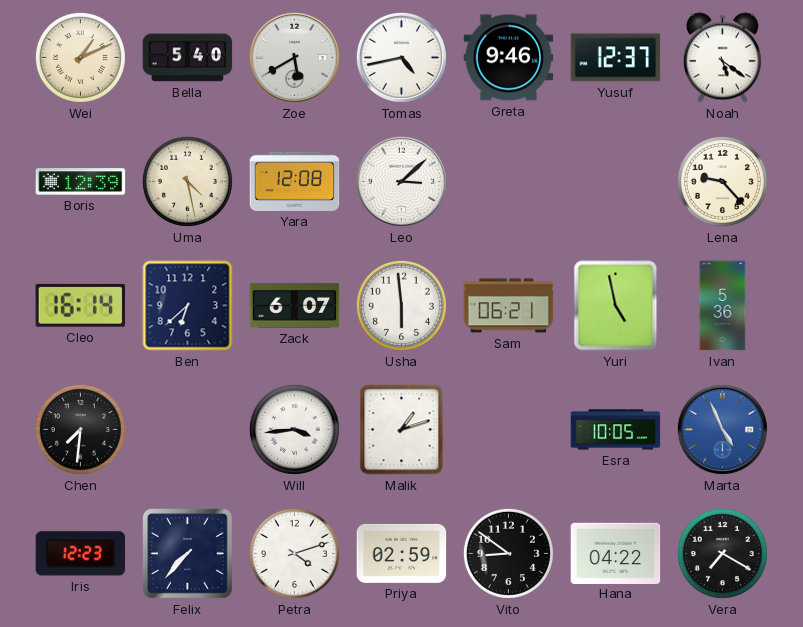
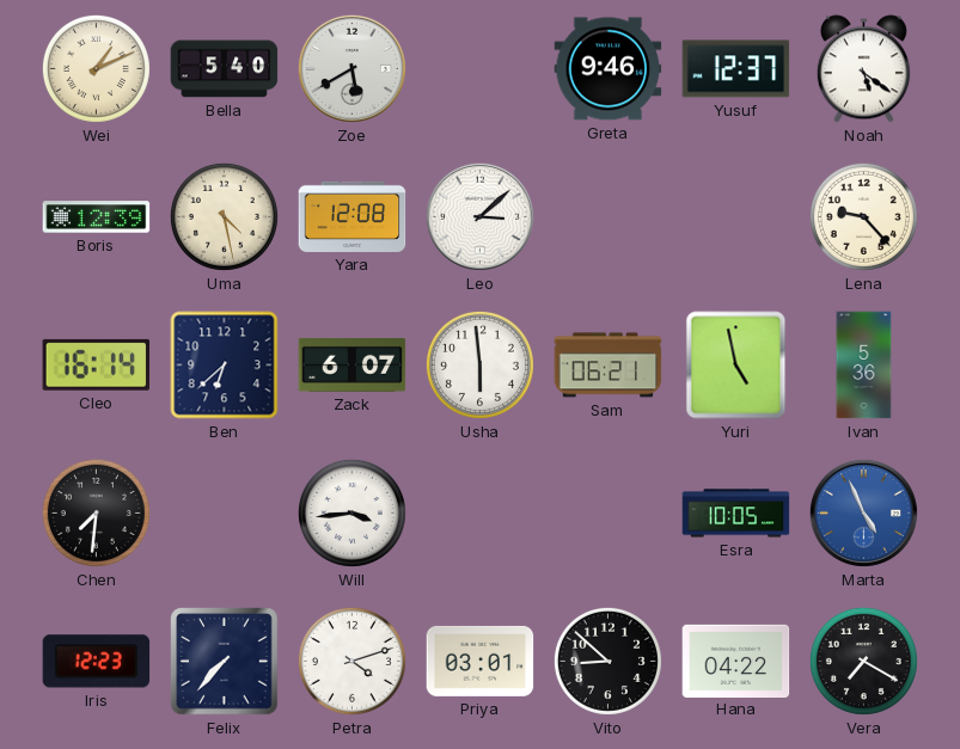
Tomas: 4:43 -> none (401, 57)
Malik: 1:12 -> none (402, 430)
Priya: 02:59 -> 03:01 (481, 661)
Vito: 8:51 -> 8:52 (607, 661)
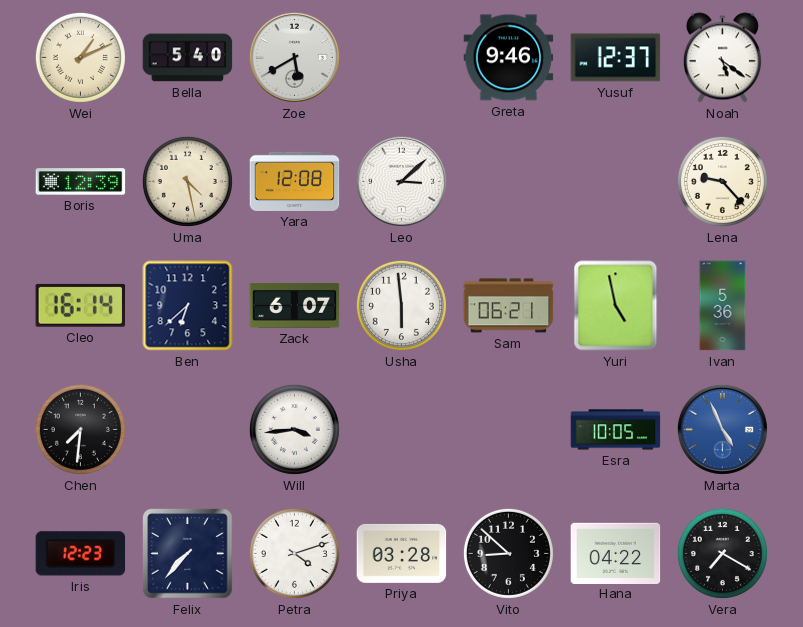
Priya: 03:01 -> 03:28 (402, 553)
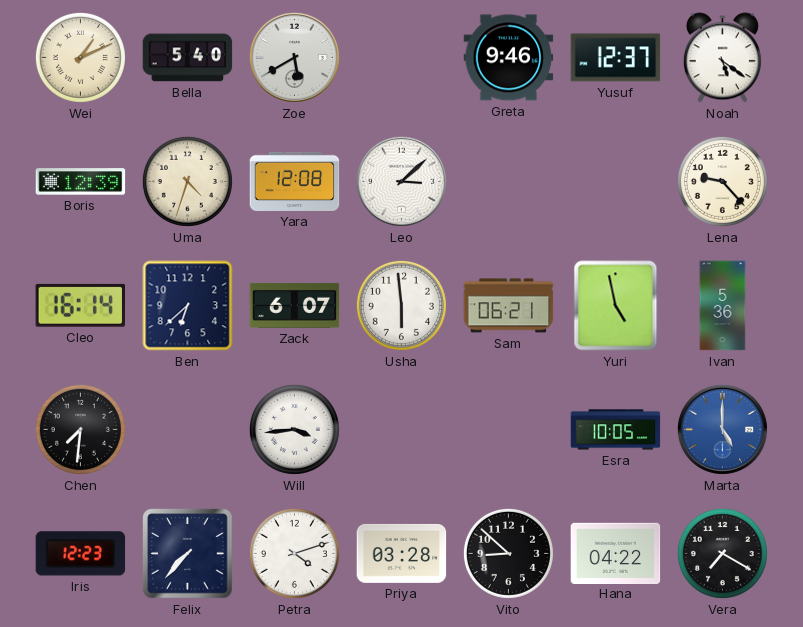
Uma: 4:28 -> 4:33 (187, 181)
Marta: 4:56 -> 5:00 (722, 429)
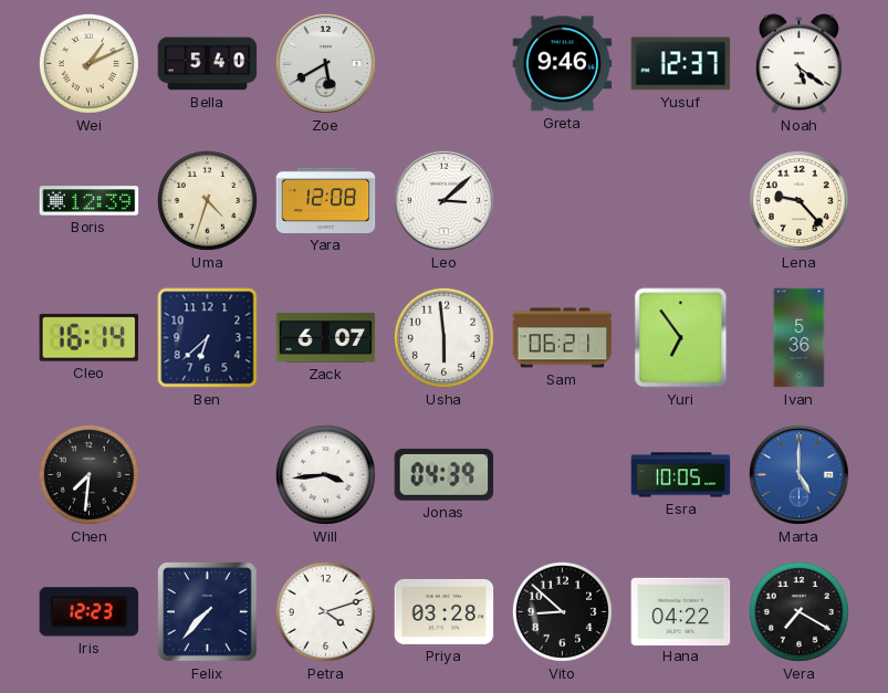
Yuri: 4:58 -> 6:54 (681, 338)
Jonas: none -> 04:39 (445, 474)
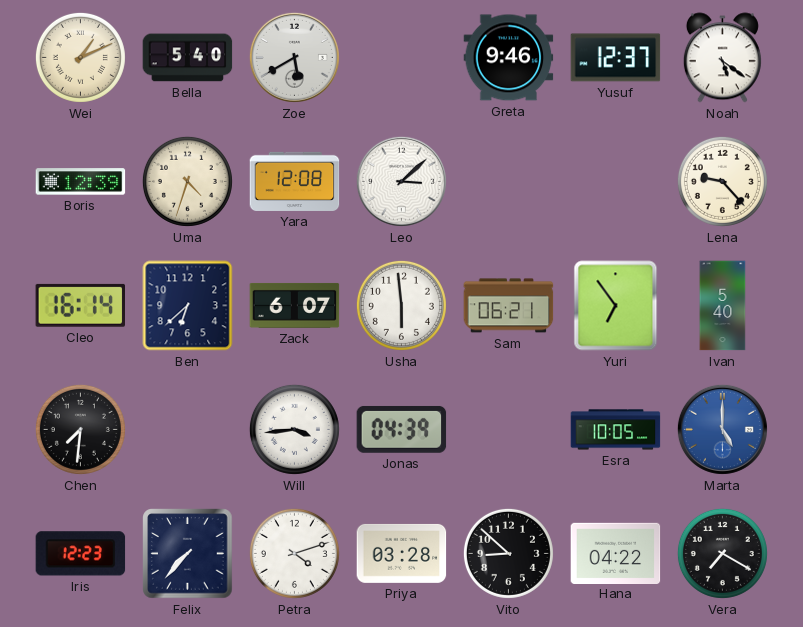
Ivan: 5:36 -> 5:40 (723, 306)
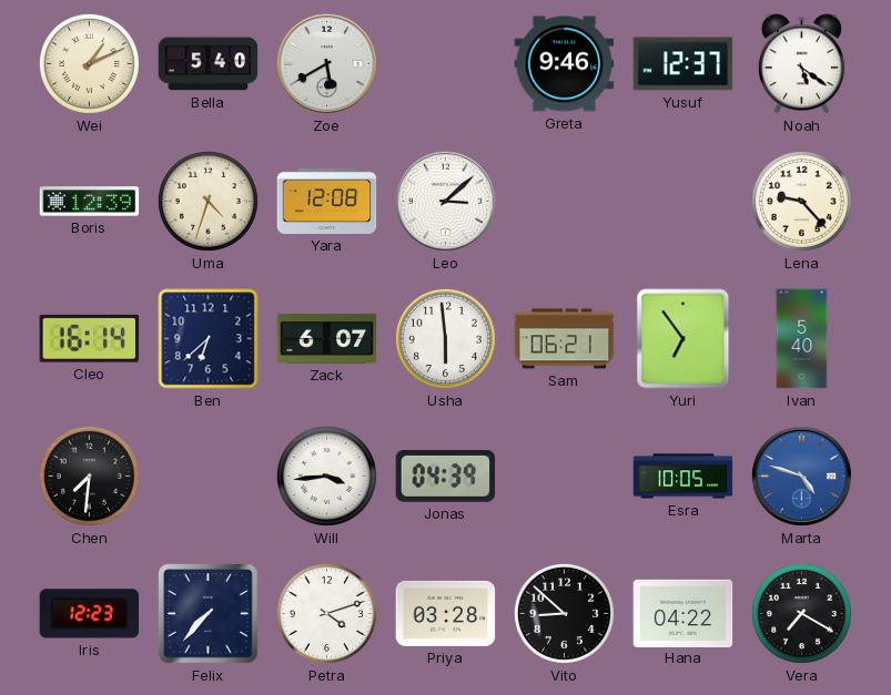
Marta: 5:00 -> 4:48 (801, 476)
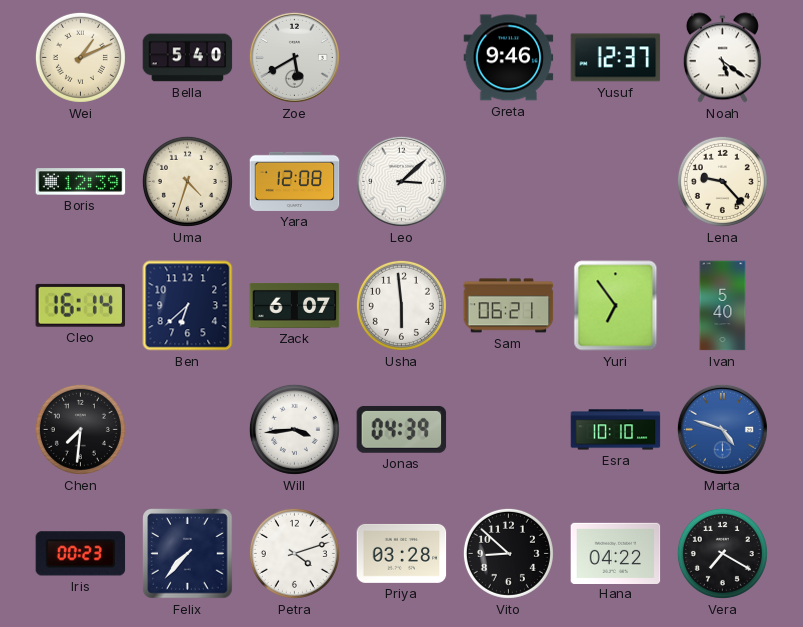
Esra: 10:05 -> 10:10 (616, 430)
Iris: 12:23 -> 00:23 (81, 554)
